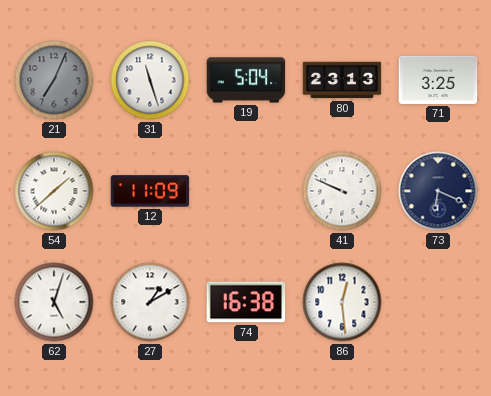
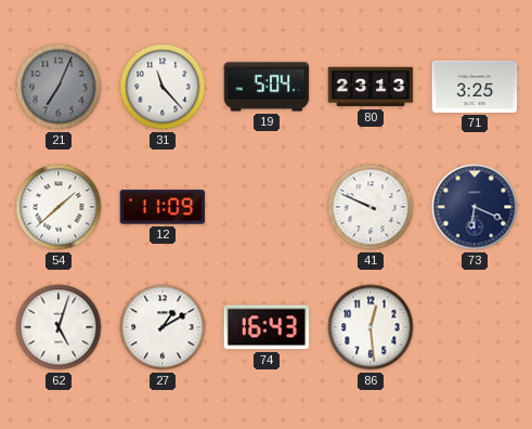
31: 11:27 -> 11:23 (163, 87)
74: 16:38 -> 16:43 (267, 327)
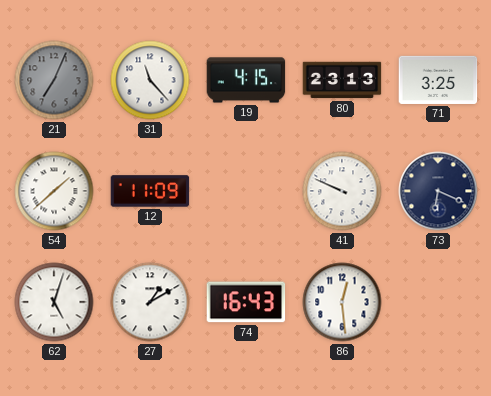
19: 5:04 -> 4:15 (246, 80)
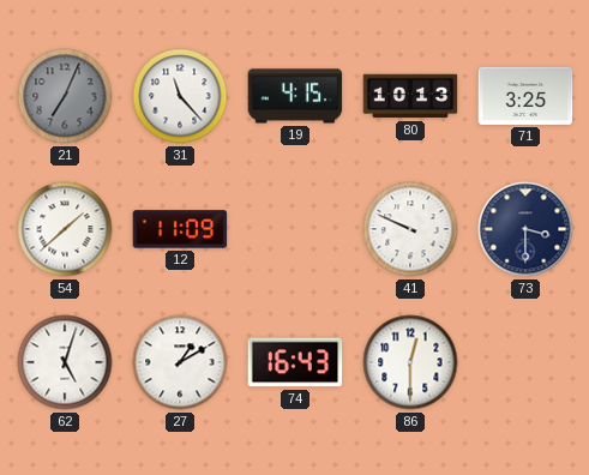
80: 23:13 -> 10:13 (410, 96)
73: 6:19 -> 3:30 (525, 229)
86: 12:29 -> 12:30 (410, 362)
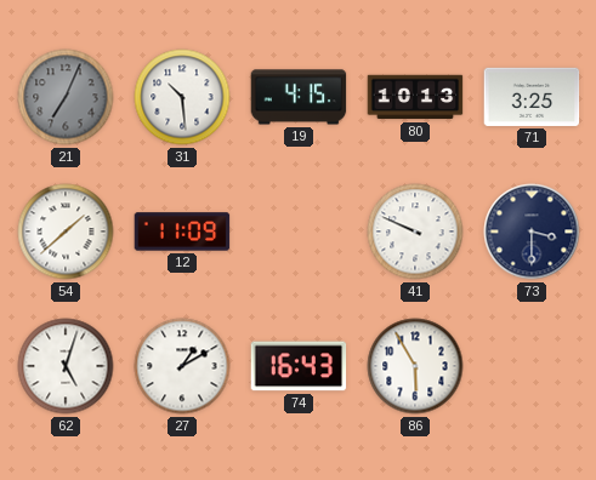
31: 11:23 -> 10:29 (182, 97)
86: 12:30 -> 5:55 (415, 366)
